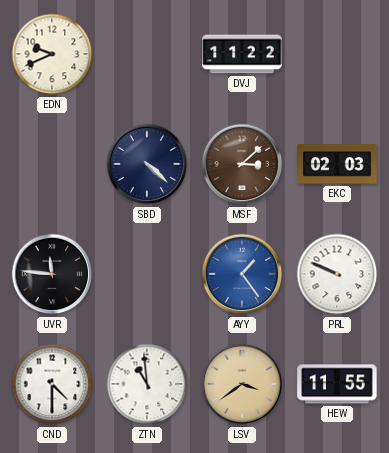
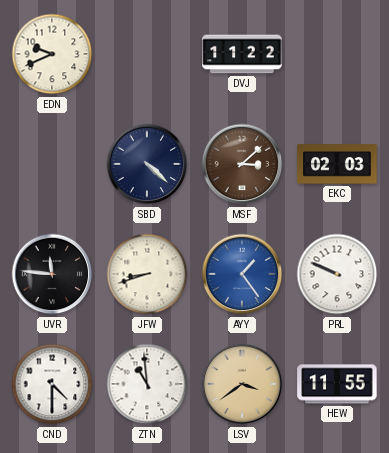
JFW: none -> 8:42 (147, 274)
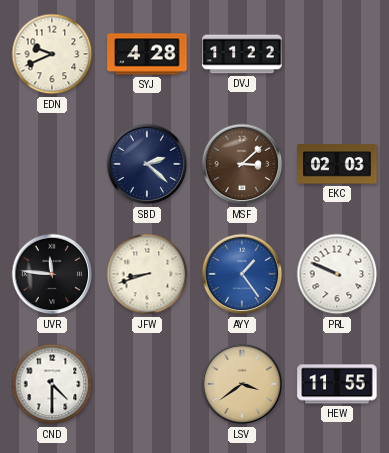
SYJ: none -> 4:28 (147, 54)
SBD: 4:22 -> 2:22 (147, 164)
ZTN: 10:59 -> none (147, 384)
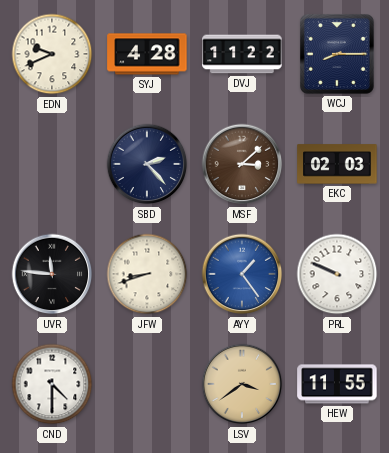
WCJ: none -> 8:15 (337, 54)
SBD: 2:22 -> 2:23 (147, 164)
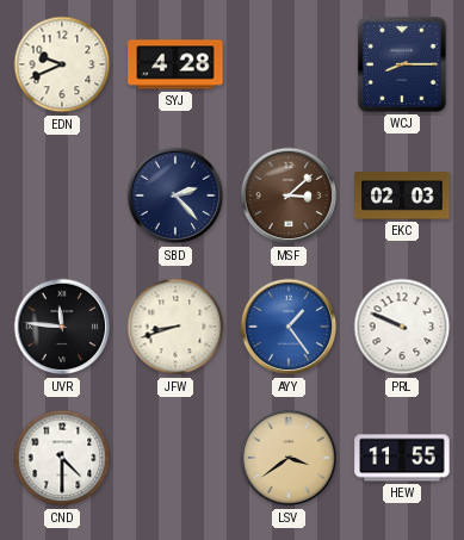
DVJ: 11:22 -> none (242, 54)
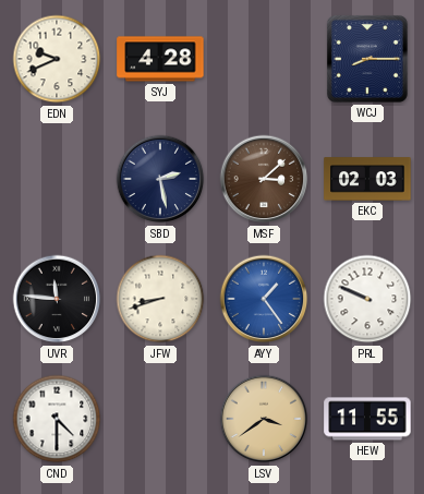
SBD: 2:23 -> 2:28 (160, 179)
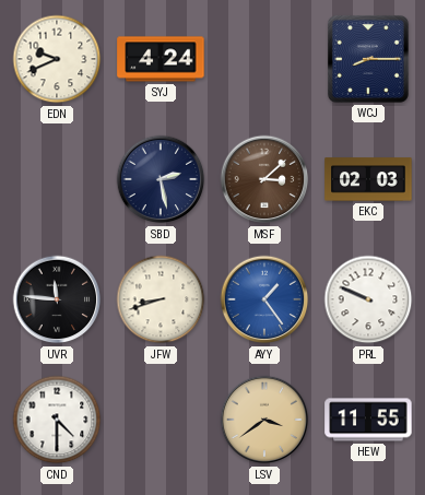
SYJ: 4:28 -> 4:24 (161, 59)
